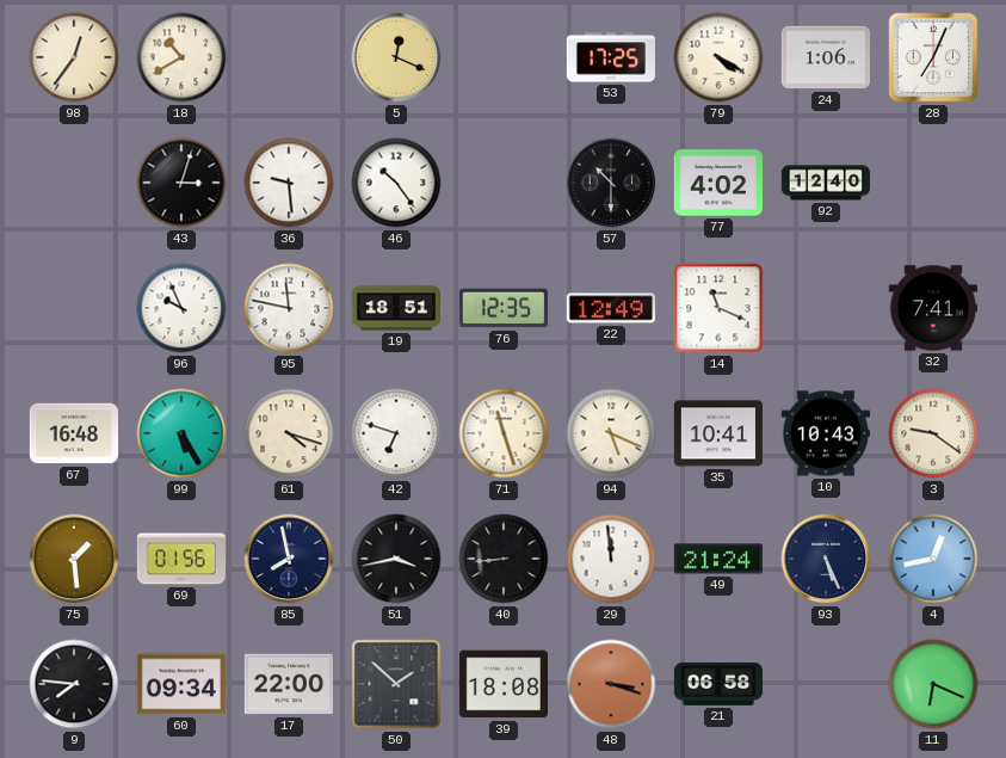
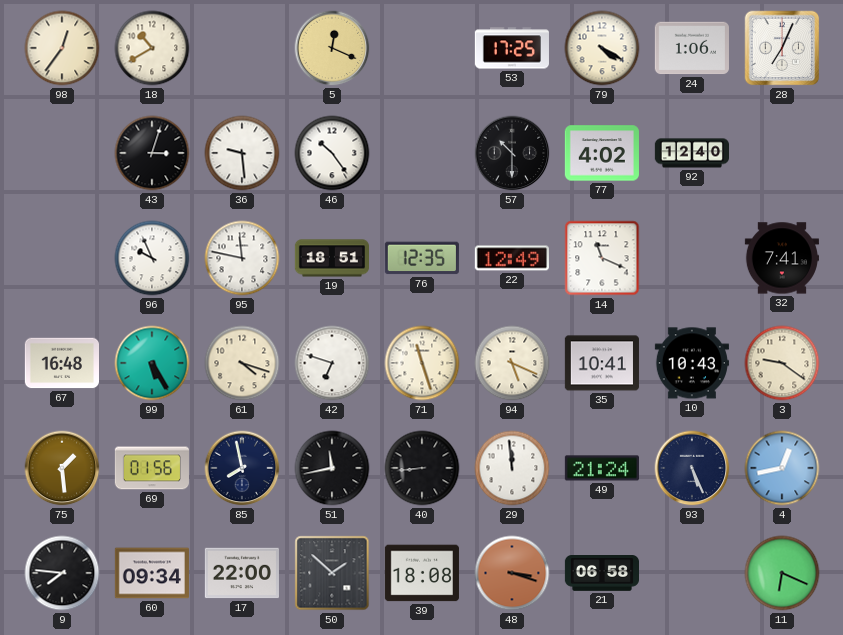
51: 3:43 -> 11:43 (332, 468)
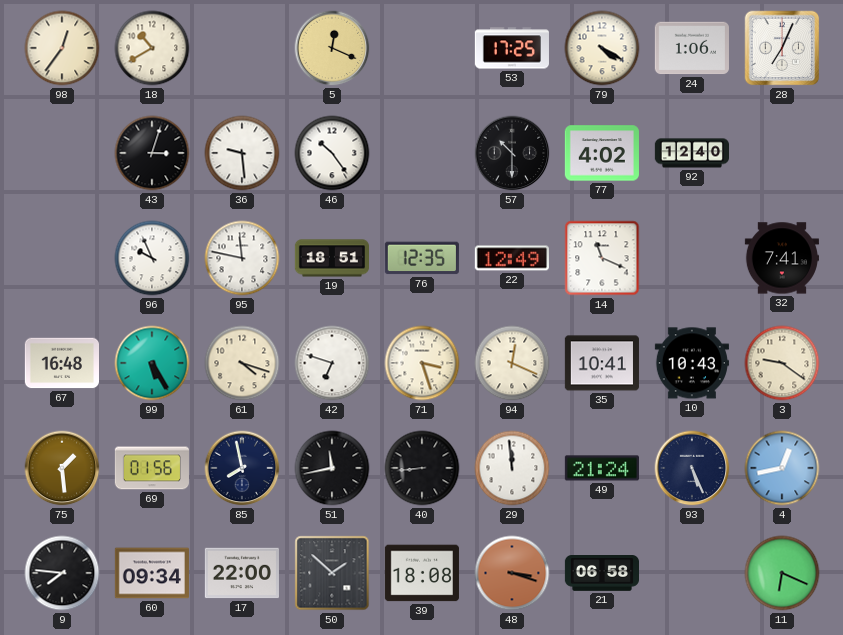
71: 11:27 -> 3:27 (422, 363)
94: 5:19 -> 12:19 (512, 363)
